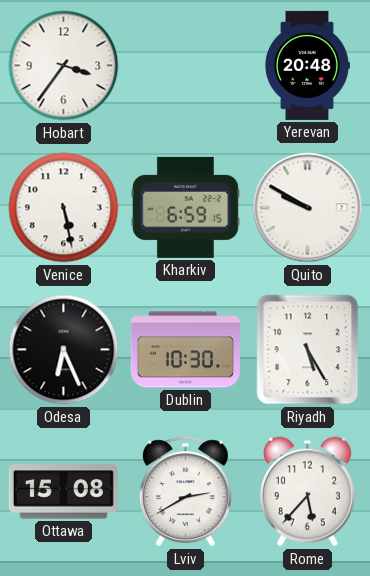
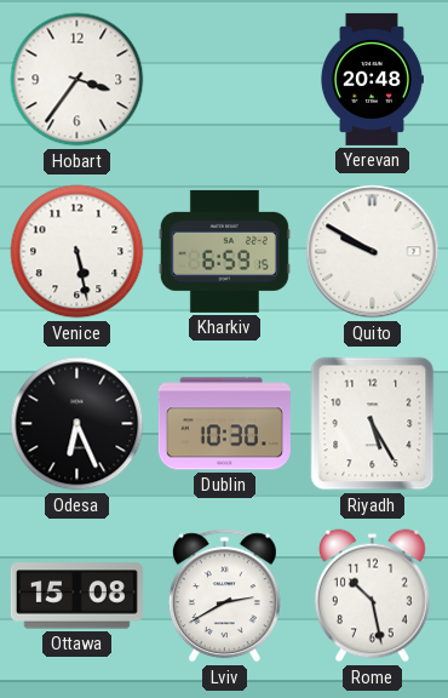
Rome: 5:37 -> 10:28 (372, 596)
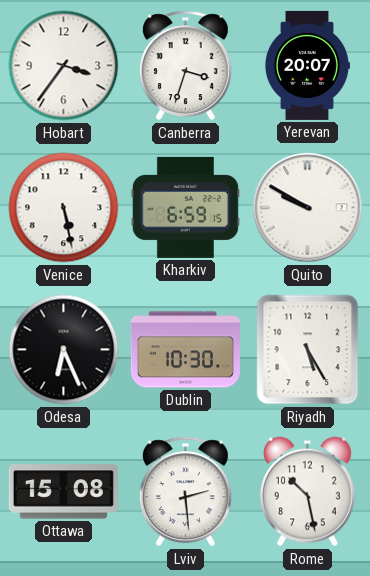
Canberra: none -> 3:33 (185, 66)
Yerevan: 20:48 -> 20:07 (308, 65)
Lviv: 2:40 -> 2:29 (185, 492)
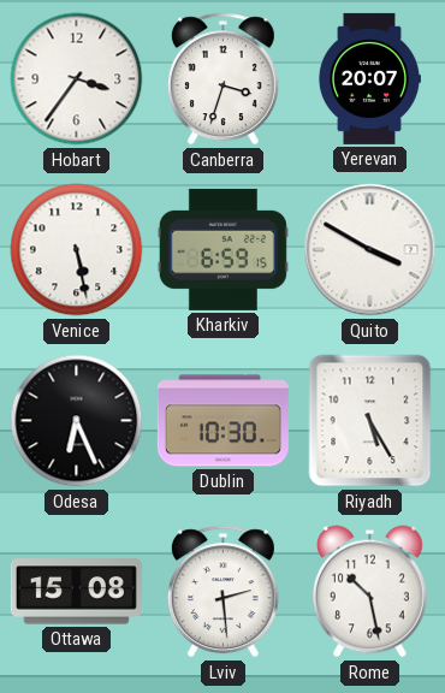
Quito: 9:50 -> 3:50 (370, 250)
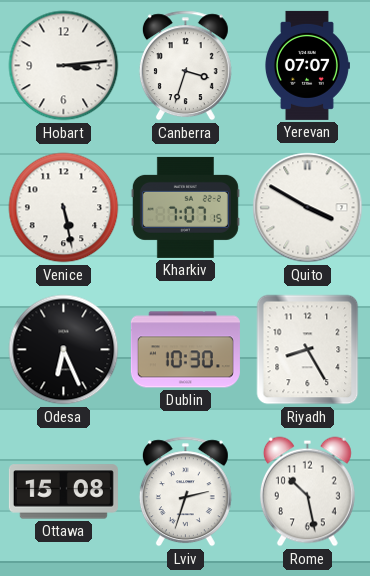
Hobart: 3:36 -> 3:14 (64, 66)
Yerevan: 20:07 -> 07:07 (308, 65)
Kharkiv: 6:59 -> 7:07 (185, 207)
Riyadh: 5:25 -> 8:25 (308, 350)
Lviv: 2:29 -> 2:33 (185, 492)
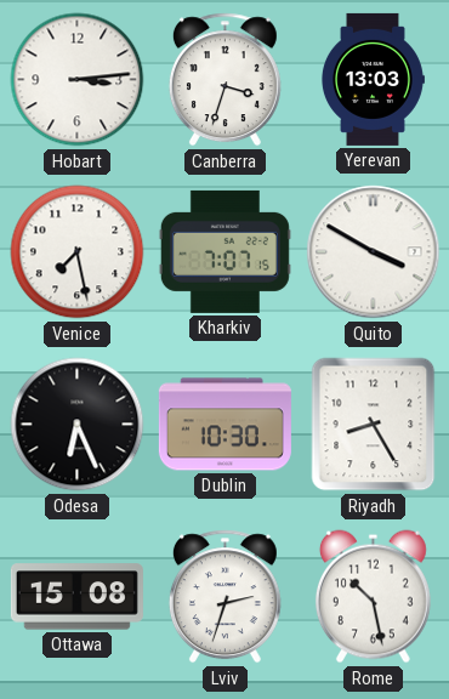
Yerevan: 07:07 -> 13:03 (374, 79)
Venice: 5:28 -> 7:28 (78, 252)
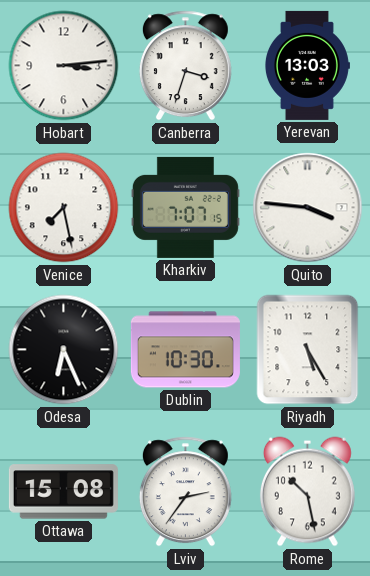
Quito: 3:50 -> 3:46 (308, 208)
Riyadh: 8:25 -> 5:25 (308, 350)
Lviv: 2:33 -> 2:36 (185, 492)
